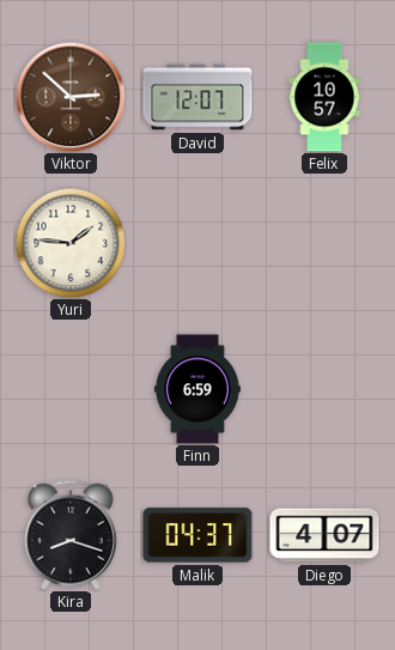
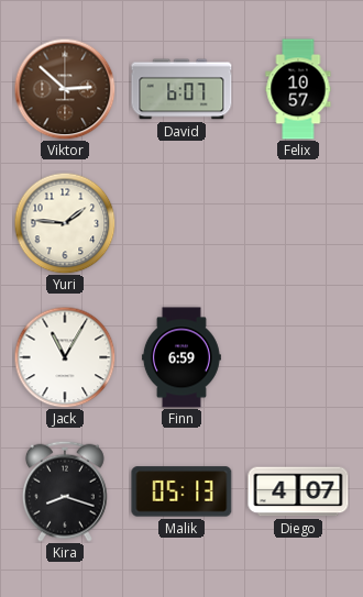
David: 12:07 -> 6:07 (182, 89)
Jack: none -> 11:05 (65, 357)
Malik: 04:37 -> 05:13 (182, 491)
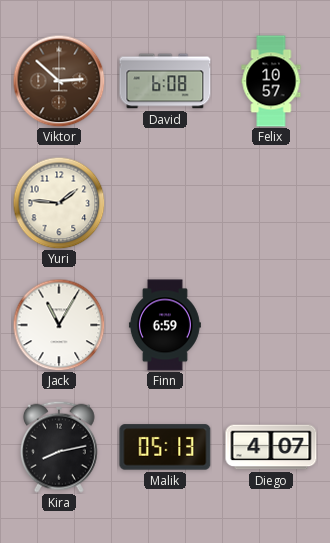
David: 6:07 -> 6:08 (165, 81)
Kira: 8:18 -> 8:13 (59, 447)
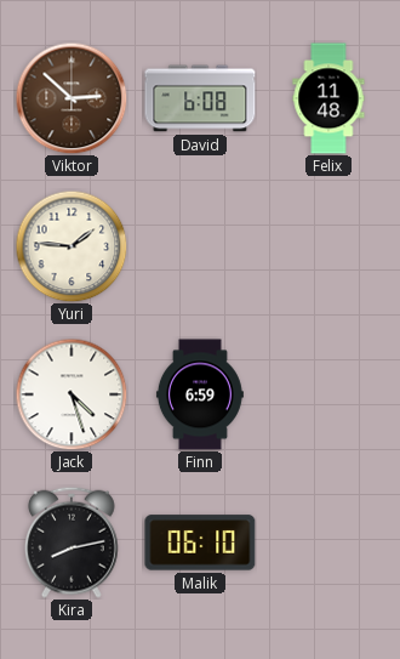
Felix: 10:57 -> 11:48 (328, 98)
Jack: 11:05 -> 4:27 (72, 394)
Malik: 05:13 -> 06:10 (200, 542)
Diego: 4:07 -> none (271, 447)
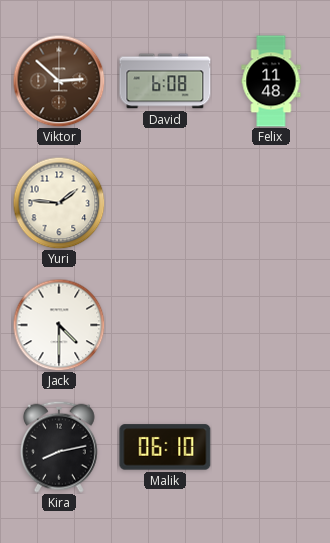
Jack: 4:27 -> 4:30 (59, 325)
Finn: 6:59 -> none (200, 394)
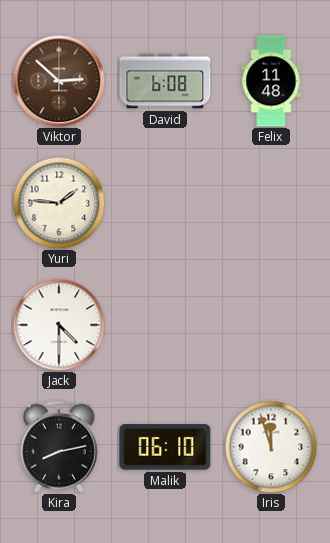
Iris: none -> 11:57 (271, 447)
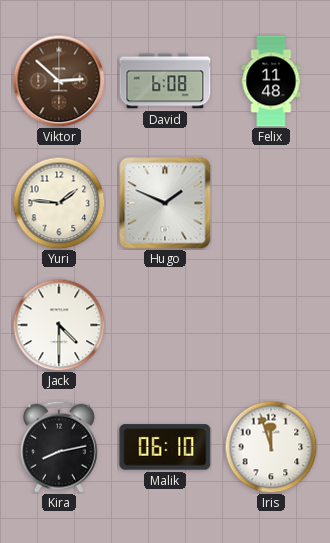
Hugo: none -> 1:49 (165, 203)
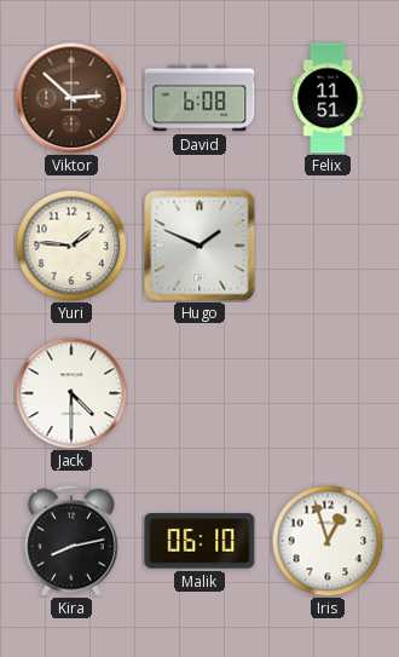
Felix: 11:48 -> 11:51 (328, 98)
Iris: 11:57 -> 12:57 (328, 541)
